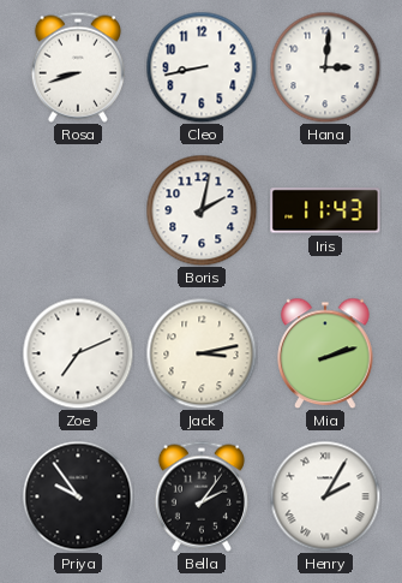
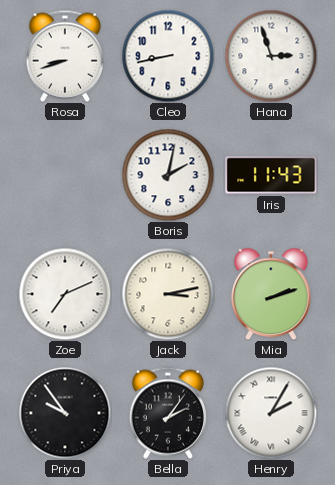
Hana: 3:01 -> 2:57 (271, 56)
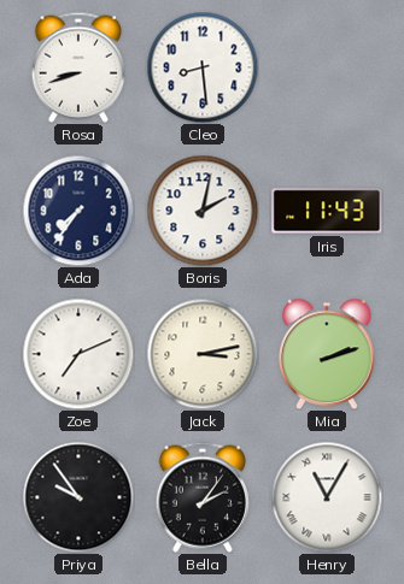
Cleo: 8:43 -> 8:29 (203, 67)
Hana: 2:57 -> none (271, 56)
Ada: none -> 7:36 (78, 211)
Henry: 2:05 -> 11:05 (327, 497)
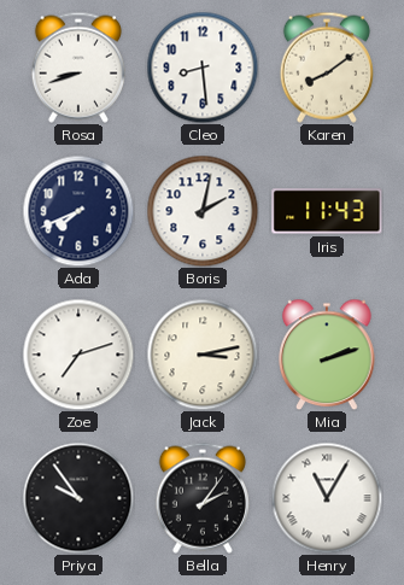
Karen: none -> 8:09 (327, 68)
Ada: 7:36 -> 7:41 (78, 211)
Zoe: 7:11 -> 7:12 (78, 355)
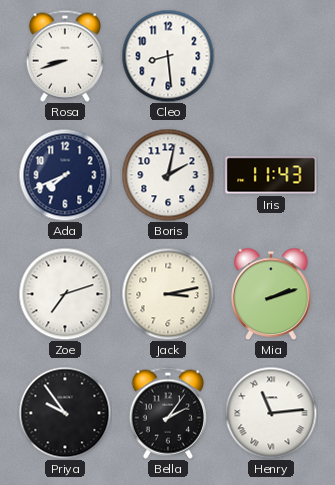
Karen: 8:09 -> none (327, 68)
Henry: 11:05 -> 11:14 (271, 413)
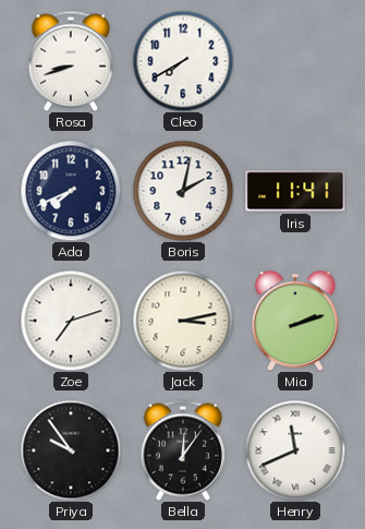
Cleo: 8:29 -> 7:40 (183, 61)
Iris: 11:43 -> 11:41 (295, 191)
Bella: 2:06 -> 12:06 (183, 450)
Henry: 11:14 -> 11:41 (295, 450)
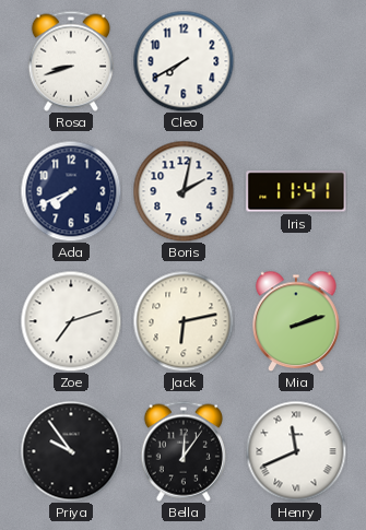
Jack: 3:13 -> 6:13 (184, 321)
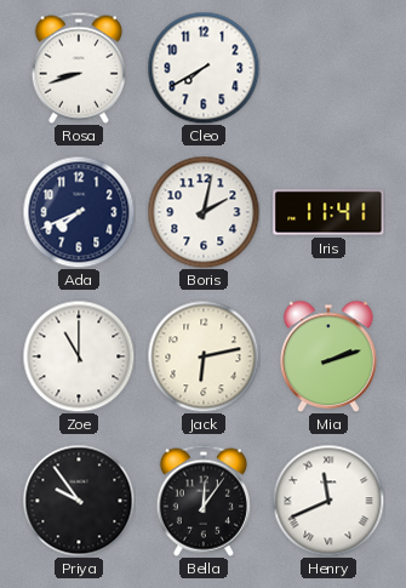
Zoe: 7:12 -> 11:00 (79, 356)
